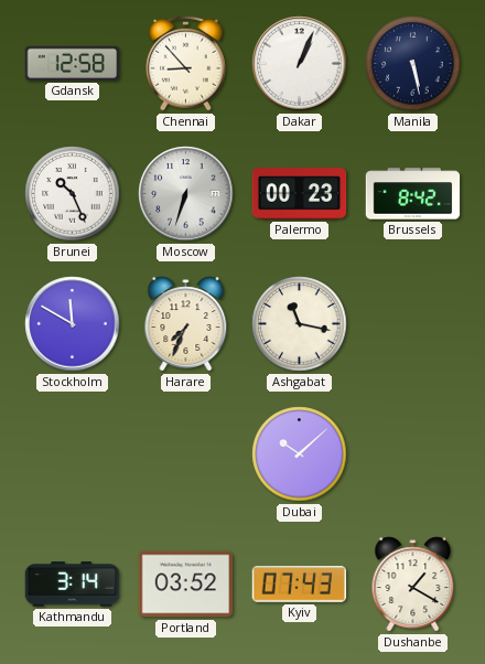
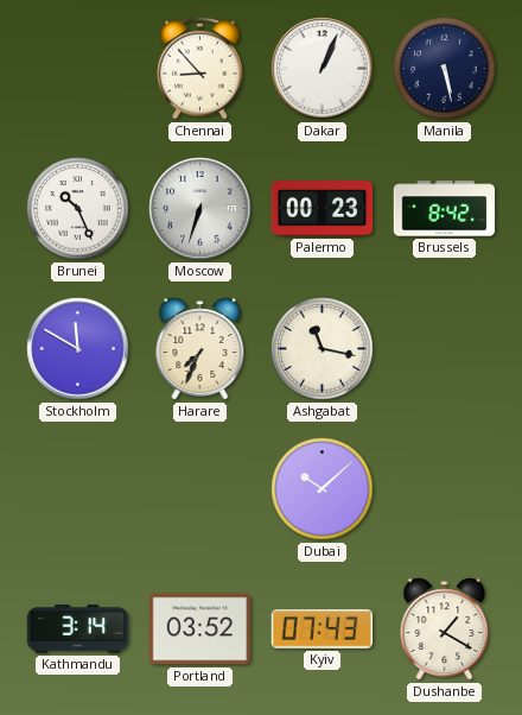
Gdansk: 12:58 -> none (73, 63)
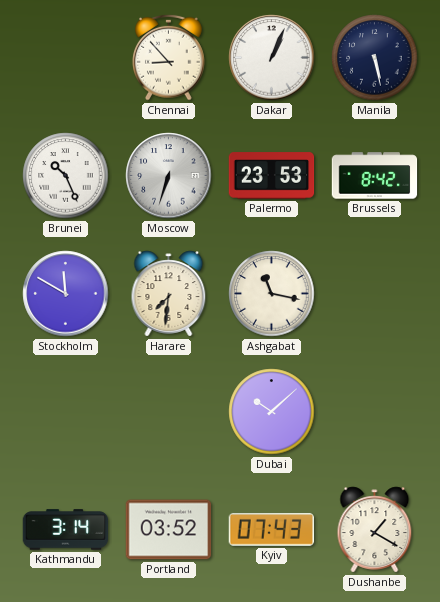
Palermo: 00:23 -> 23:53 (272, 176)
Harare: 7:34 -> 7:31 (169, 294)
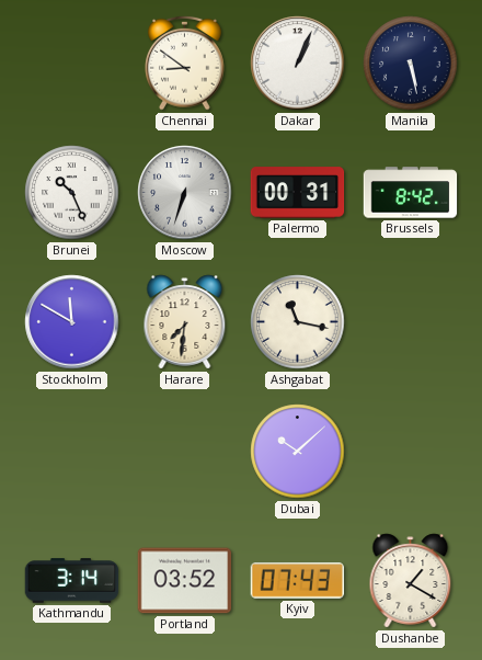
Chennai: 8:53 -> 8:51 (185, 62)
Palermo: 23:53 -> 00:31 (298, 193)
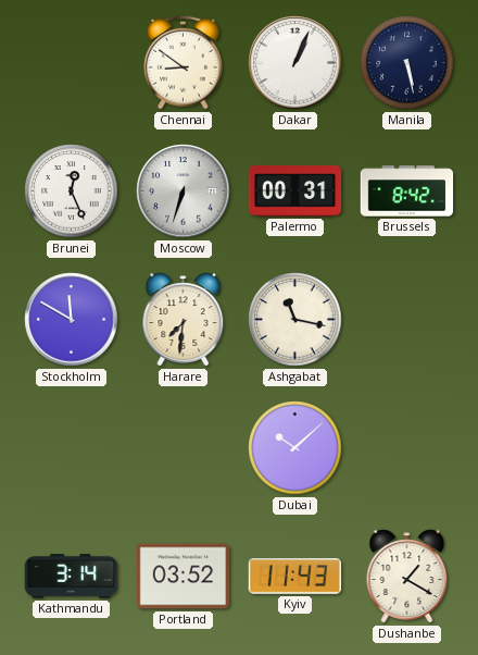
Brunei: 10:26 -> 12:26 (72, 191)
Kyiv: 07:43 -> 11:43 (295, 577)
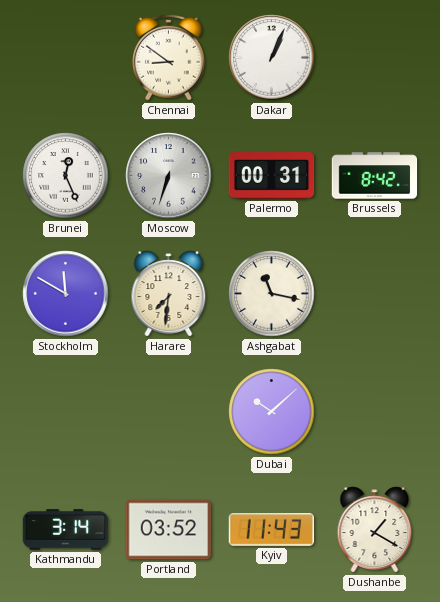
Manila: 5:28 -> none (407, 63)
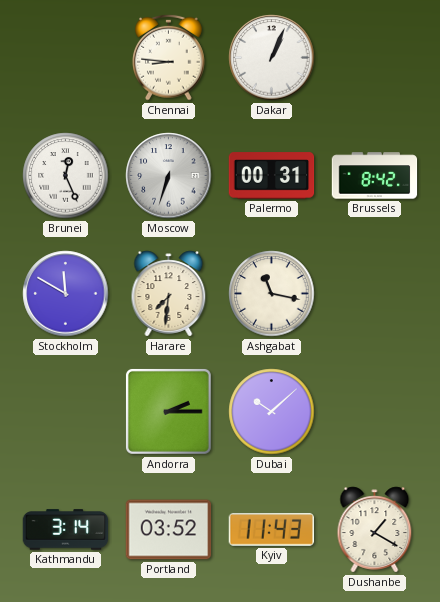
Chennai: 8:51 -> 8:46 (169, 57)
Andorra: none -> 2:15 (168, 411)
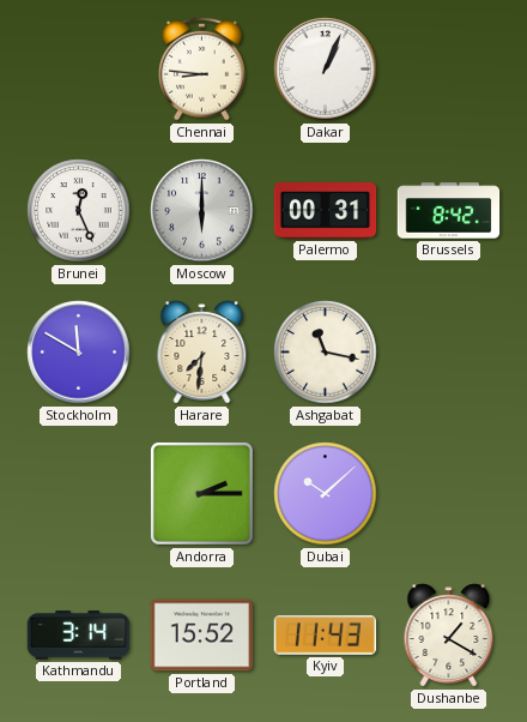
Moscow: 6:33 -> 6:00 (202, 211)
Portland: 03:52 -> 15:52 (202, 636)
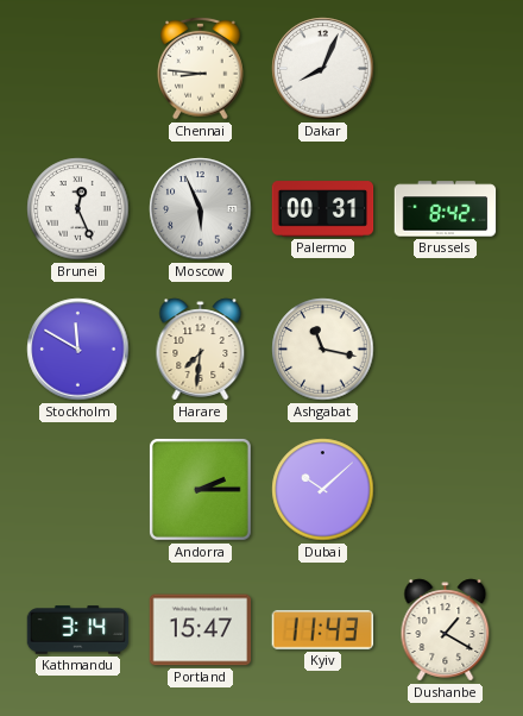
Dakar: 1:04 -> 8:04 (323, 69)
Moscow: 6:00 -> 5:56 (201, 209)
Portland: 15:52 -> 15:47 (201, 630)
